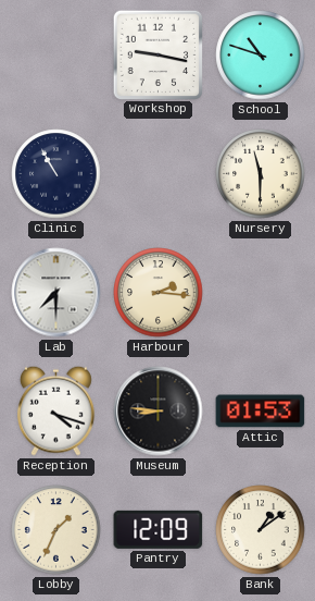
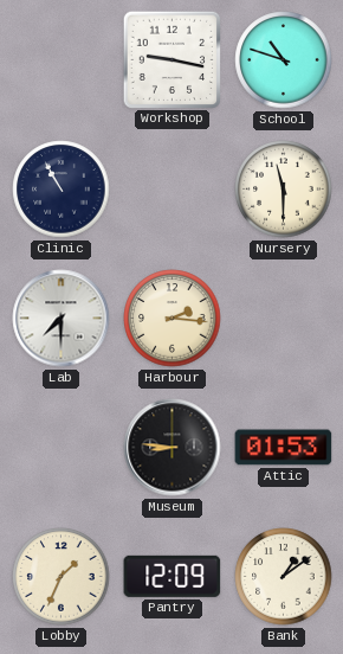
Reception: 4:18 -> none (55, 410)
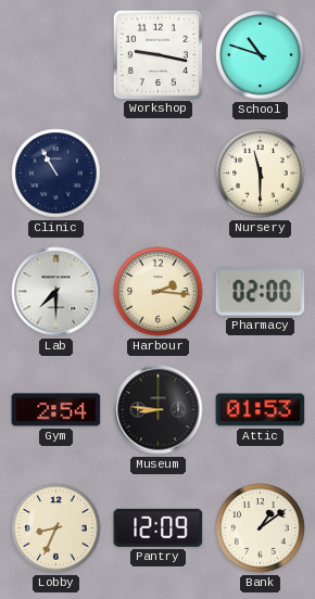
Pharmacy: none -> 02:00 (261, 292)
Gym: none -> 2:54 (56, 410)
Lobby: 1:34 -> 8:34 (56, 528)
